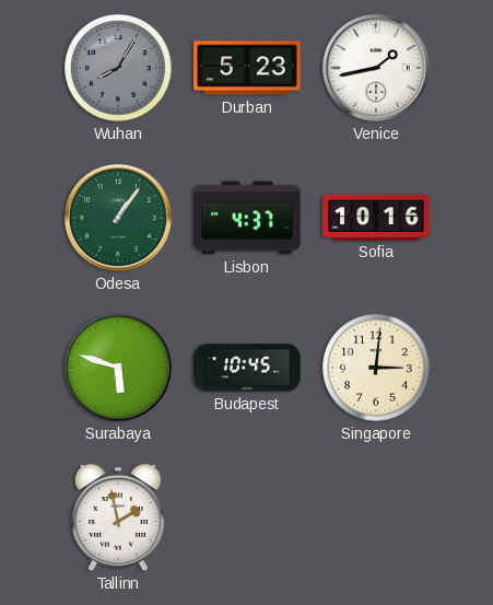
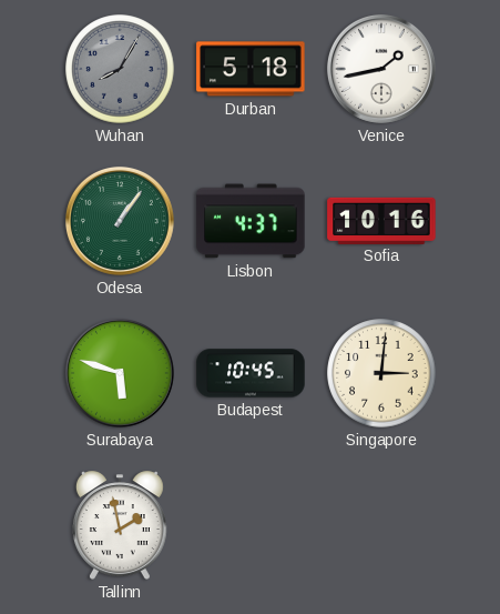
Durban: 5:23 -> 5:18 (251, 69)
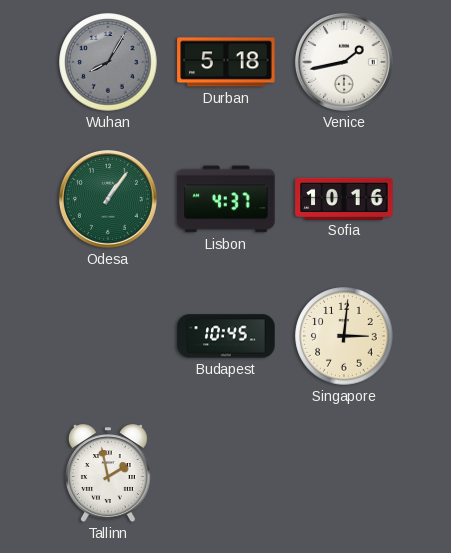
Surabaya: 5:48 -> none (120, 373)
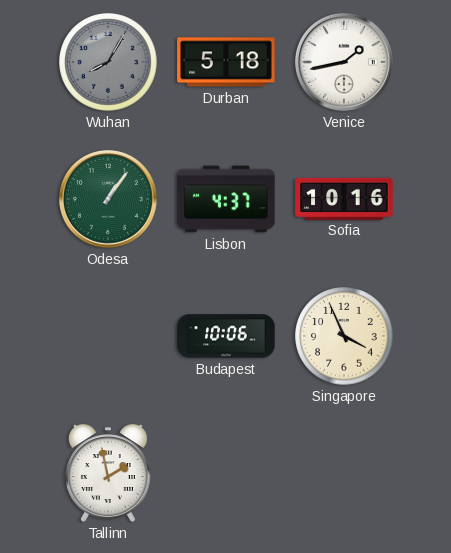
Budapest: 10:45 -> 10:06 (226, 336)
Singapore: 3:01 -> 3:56 (344, 336)
